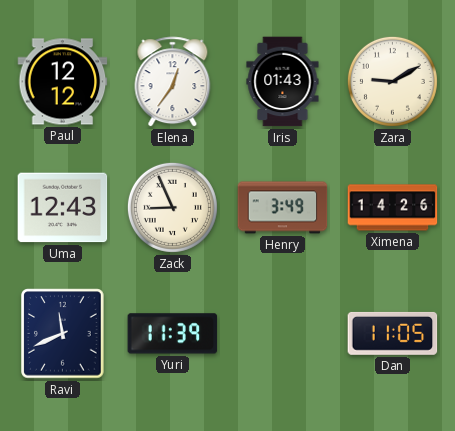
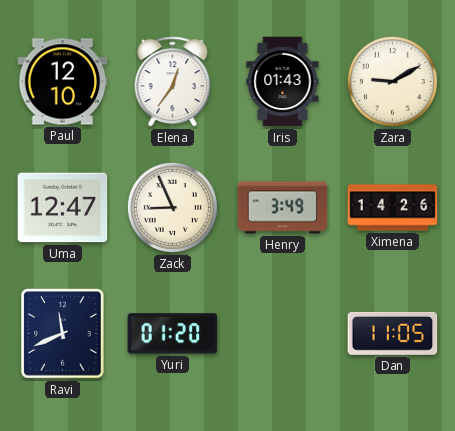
Paul: 12:12 -> 12:10 (63, 82)
Uma: 12:43 -> 12:47 (63, 208)
Yuri: 11:39 -> 01:20 (173, 334)
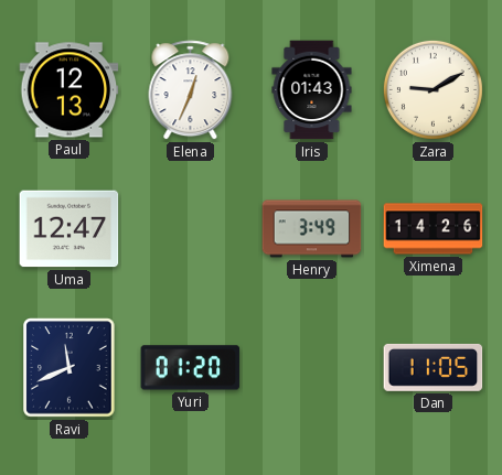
Paul: 12:10 -> 12:13 (70, 90)
Elena: 12:36 -> 12:34 (191, 90)
Zack: 8:56 -> none (172, 207)
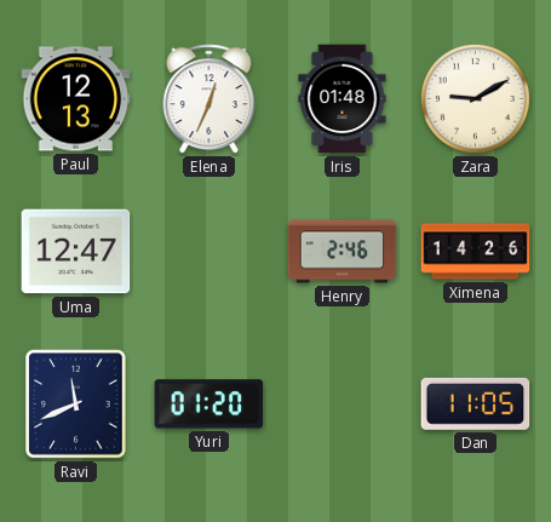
Iris: 01:43 -> 01:48 (343, 99)
Henry: 3:49 -> 2:46 (343, 252)
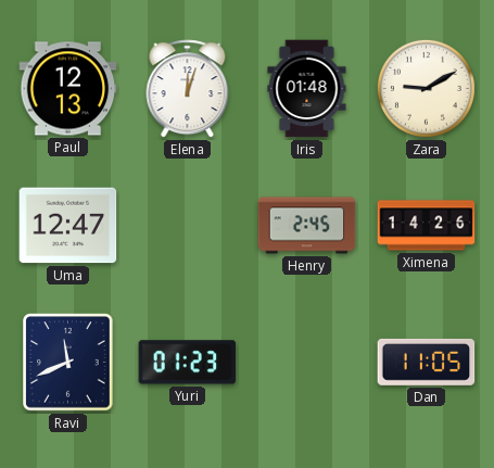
Elena: 12:34 -> 12:03 (188, 89)
Henry: 2:46 -> 2:45 (307, 226)
Yuri: 01:20 -> 01:23 (188, 363)
